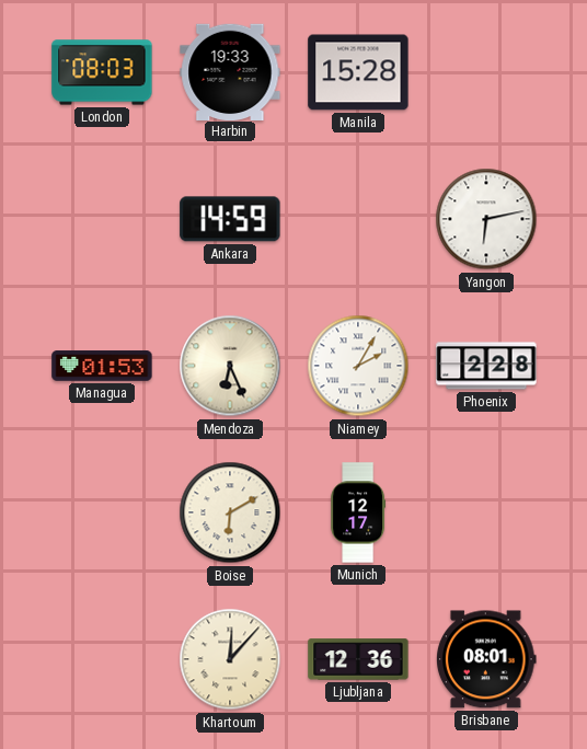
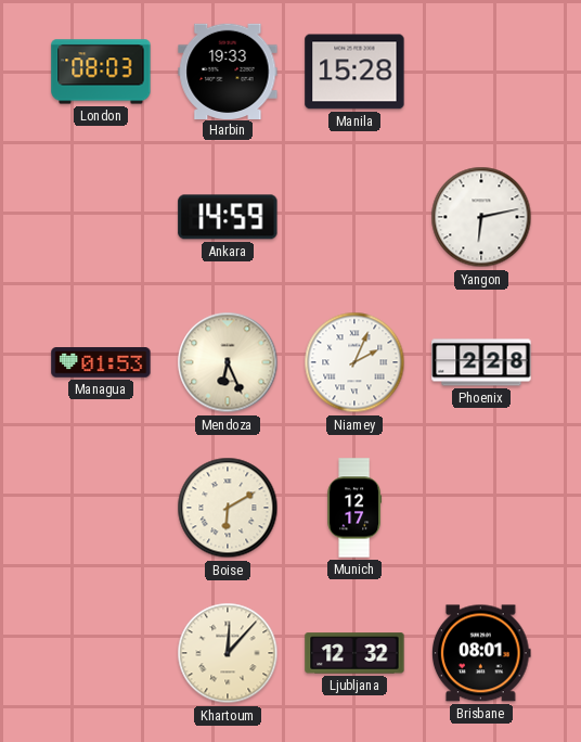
Niamey: 2:05 -> 2:04 (354, 362)
Ljubljana: 12:36 -> 12:32 (354, 653)
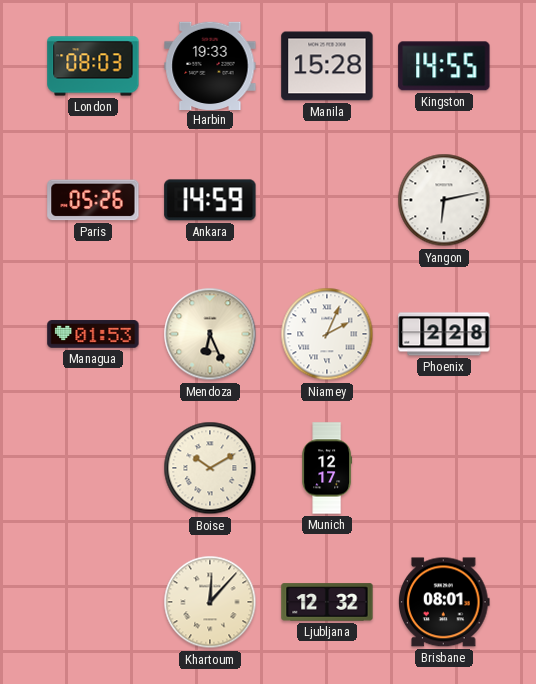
Kingston: none -> 14:55 (444, 66)
Paris: none -> 05:26 (93, 200)
Boise: 6:10 -> 10:10 (210, 468)
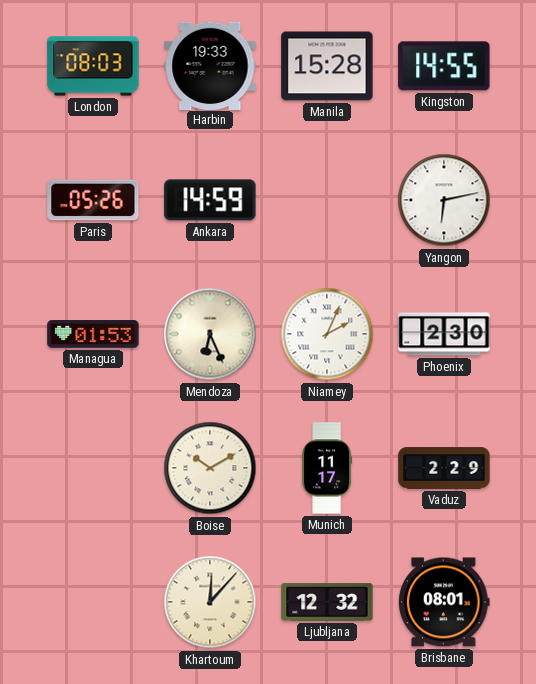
Phoenix: 2:28 -> 2:30 (444, 334)
Munich: 12:17 -> 11:17 (327, 468)
Vaduz: none -> 2:29 (444, 468)
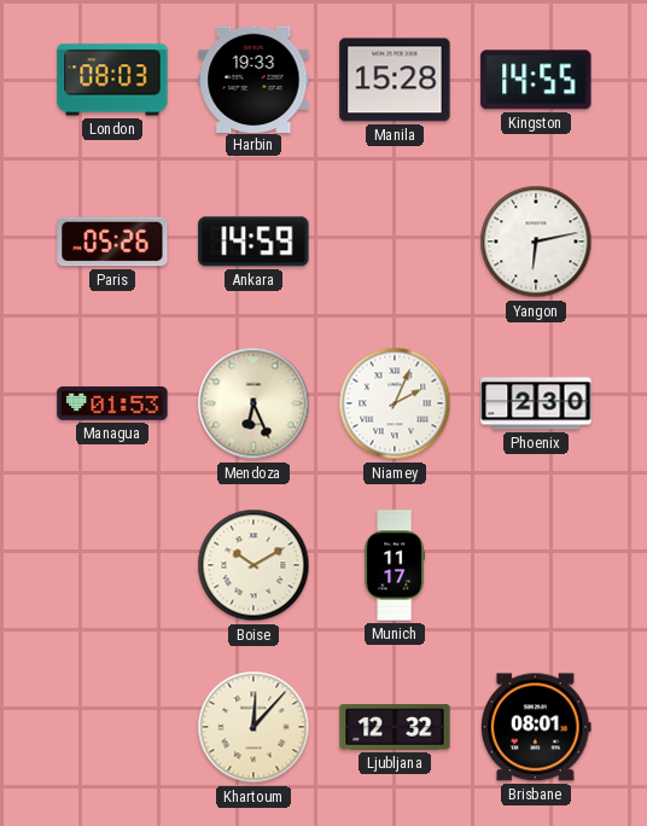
Vaduz: 2:29 -> none (444, 468)
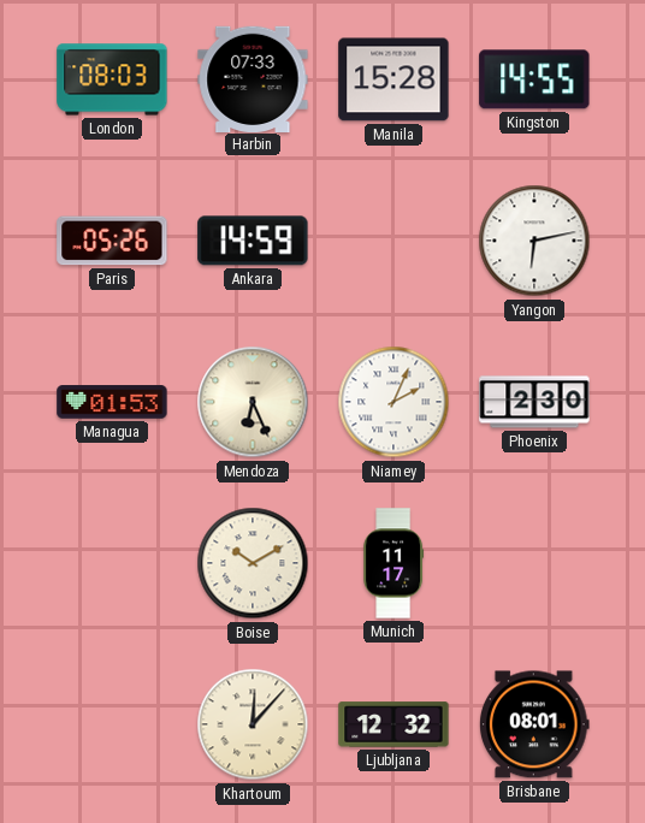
Harbin: 19:33 -> 07:33 (253, 78)
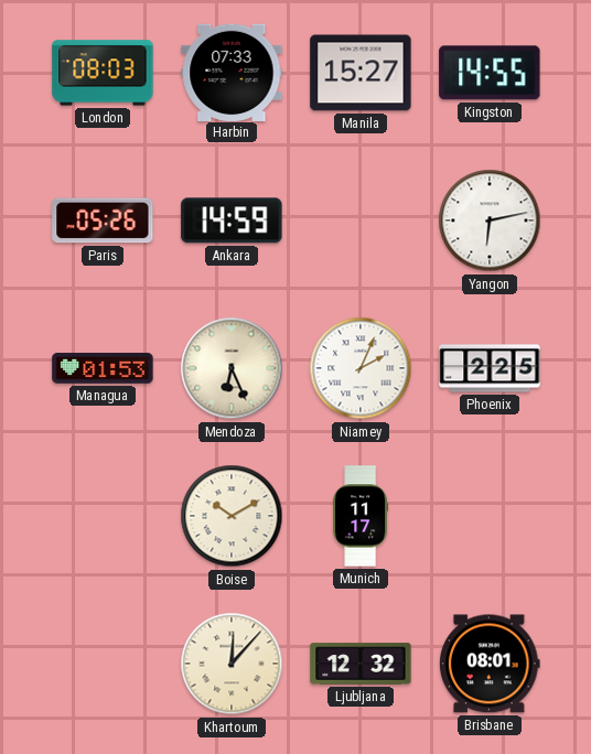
Manila: 15:28 -> 15:27 (361, 73)
Phoenix: 2:30 -> 2:25 (490, 368)
